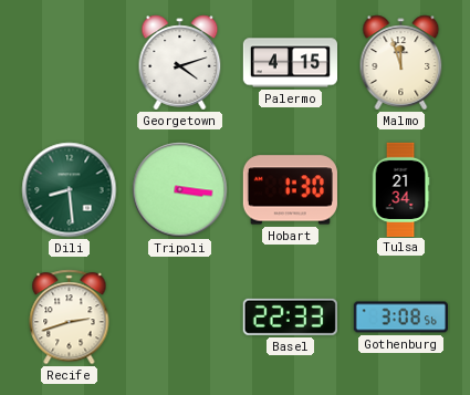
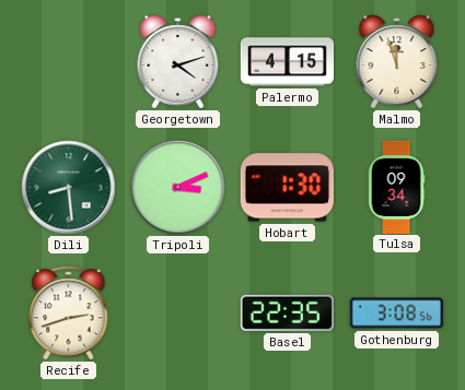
Tripoli: 3:16 -> 3:11 (178, 188)
Tulsa: 21:34 -> 09:34 (396, 187)
Basel: 22:33 -> 22:35 (287, 312)
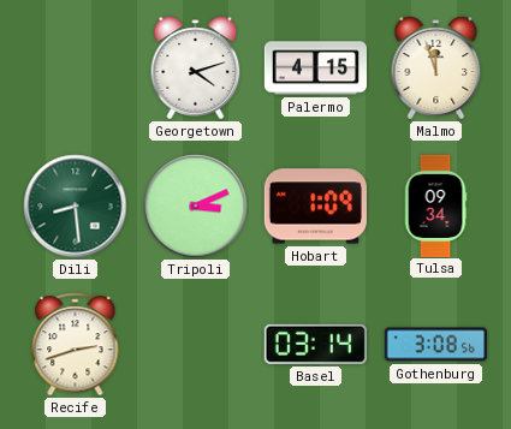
Hobart: 1:30 -> 1:09 (315, 207)
Basel: 22:35 -> 03:14 (315, 344)
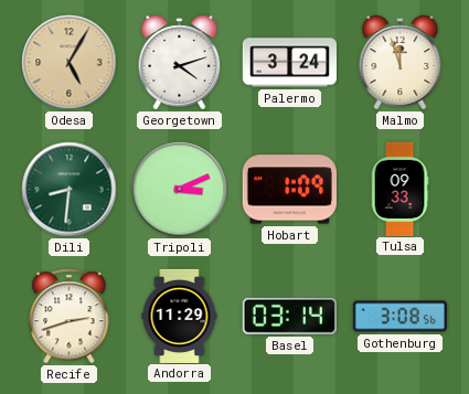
Odesa: none -> 5:05 (70, 63)
Palermo: 4:15 -> 3:24 (289, 63)
Dili: 8:29 -> 8:31 (70, 190)
Tulsa: 09:34 -> 09:33 (399, 189)
Andorra: none -> 11:29 (180, 316)
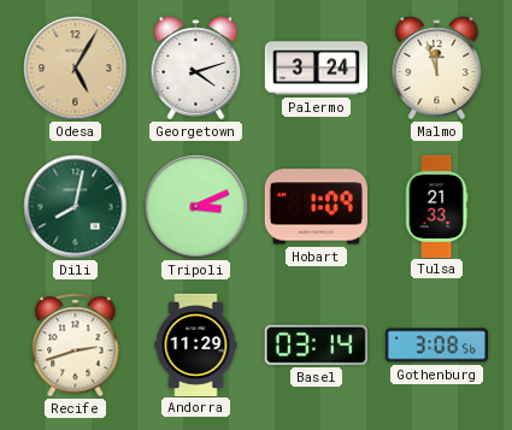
Dili: 8:31 -> 8:02 (76, 207)
Tulsa: 09:33 -> 21:33 (436, 206)
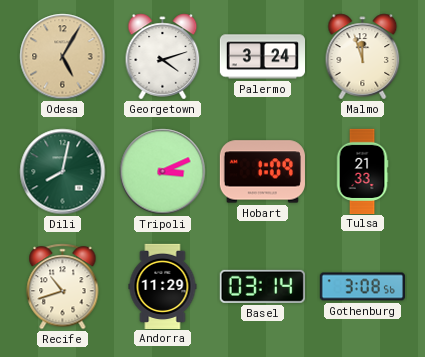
Recife: 2:42 -> 10:42 (63, 287)
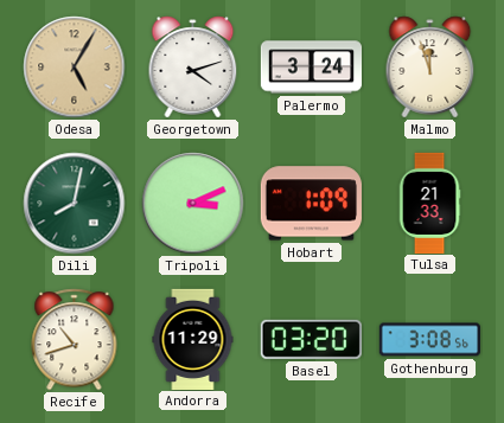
Basel: 03:14 -> 03:20 (311, 339)
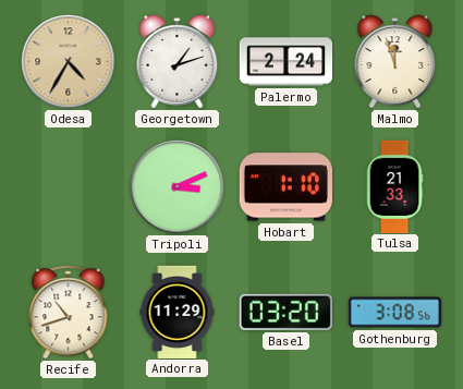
Odesa: 5:05 -> 4:35 (69, 62)
Georgetown: 4:12 -> 1:12 (178, 62)
Palermo: 3:24 -> 2:24 (285, 62)
Dili: 8:02 -> none (75, 204)
Hobart: 1:09 -> 1:10 (285, 187)
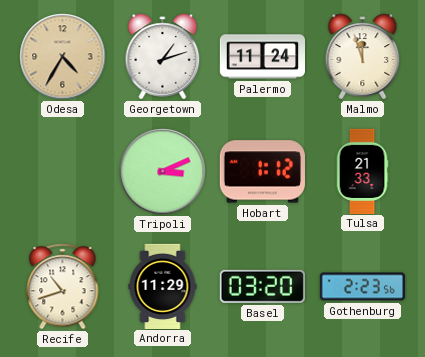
Palermo: 2:24 -> 11:24 (262, 57)
Hobart: 1:10 -> 1:12 (262, 172)
Gothenburg: 3:08 -> 2:23 (362, 287)
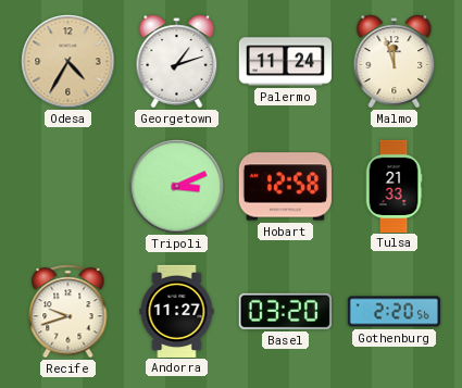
Hobart: 1:12 -> 12:58 (285, 187)
Recife: 10:42 -> 9:42 (68, 312)
Andorra: 11:29 -> 11:27 (177, 311)
Gothenburg: 2:23 -> 2:20 (394, 312)
